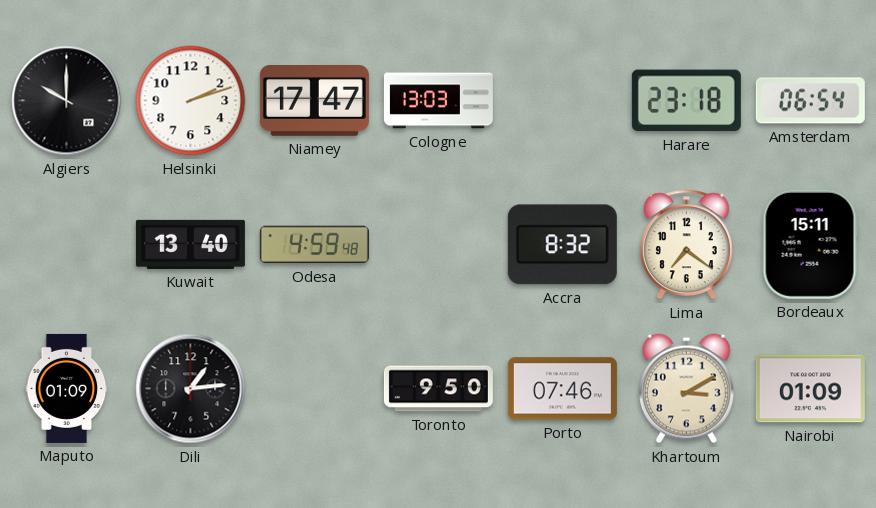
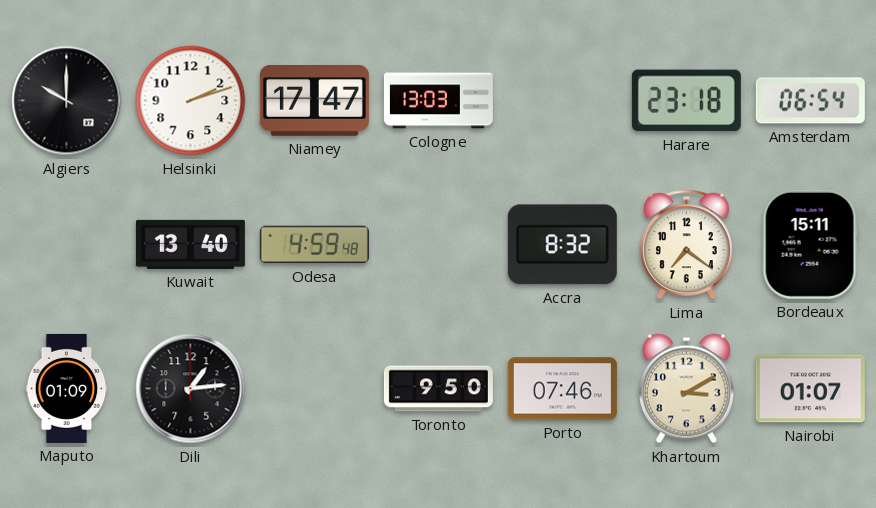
Nairobi: 01:09 -> 01:07 (810, 389)
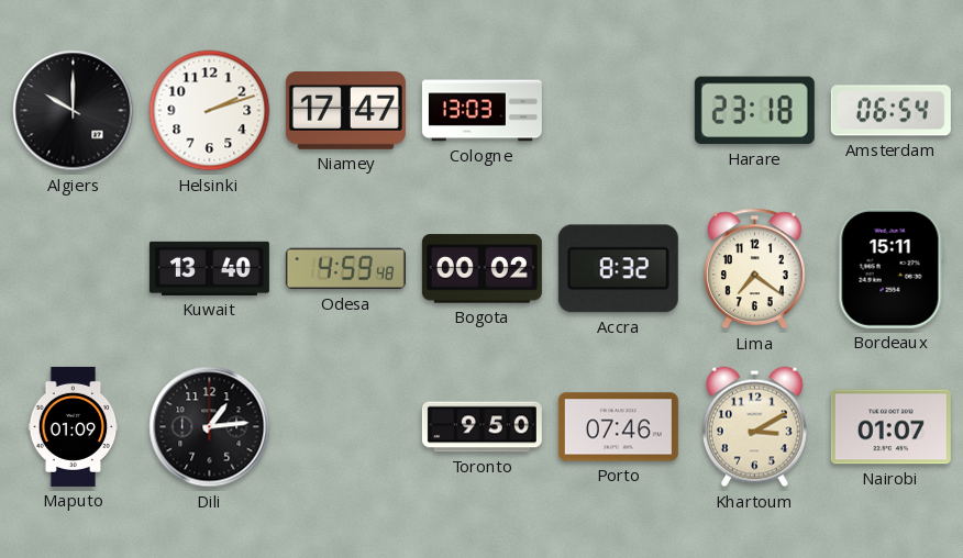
Bogota: none -> 00:02 (481, 269)
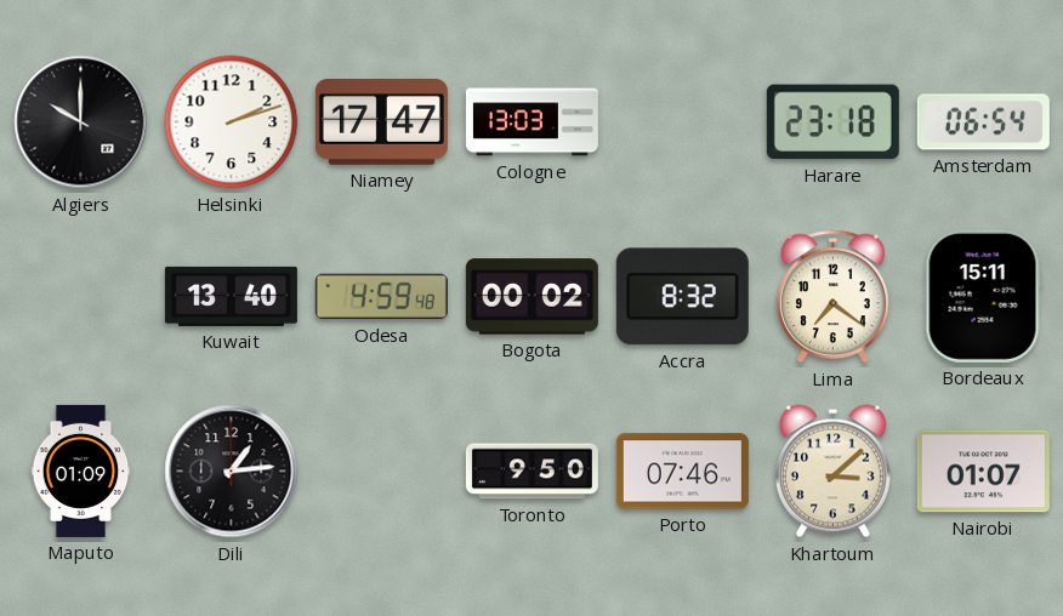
Khartoum: 3:10 -> 3:08 (832, 472)
